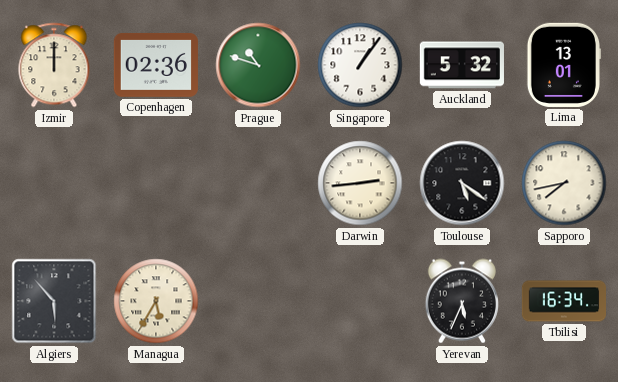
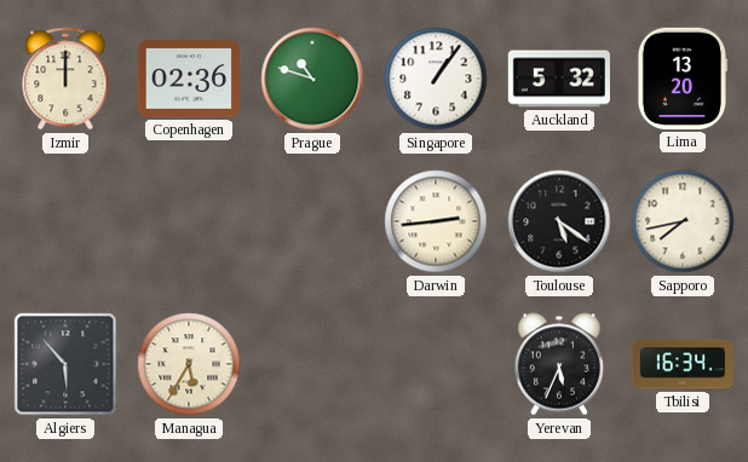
Lima: 13:01 -> 13:20 (683, 79)
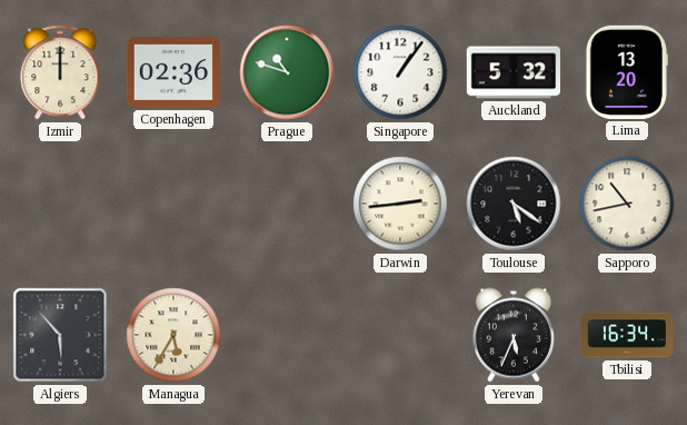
Sapporo: 7:43 -> 10:43 (627, 204)
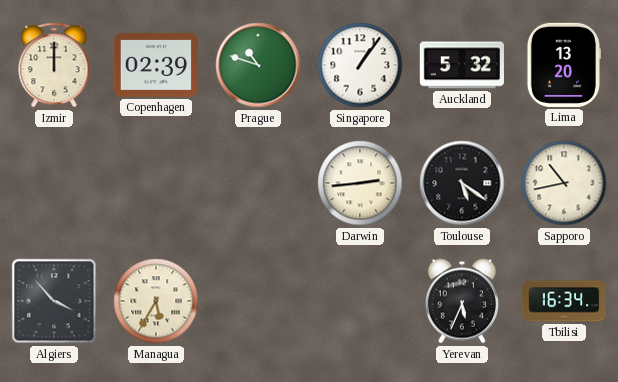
Copenhagen: 02:36 -> 02:39 (156, 65)
Algiers: 5:53 -> 3:53 (54, 301)
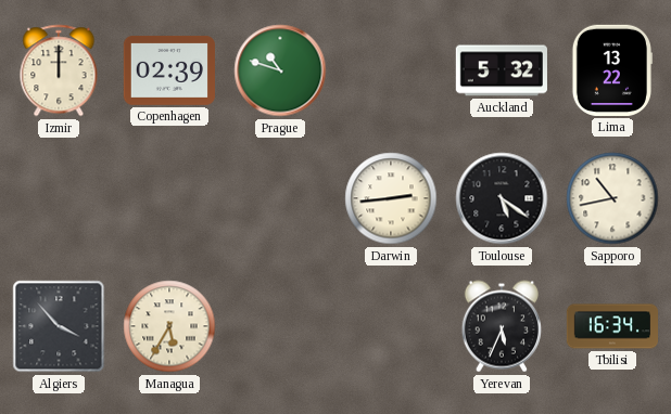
Singapore: 1:06 -> none (360, 65)
Lima: 13:20 -> 13:22 (612, 70)
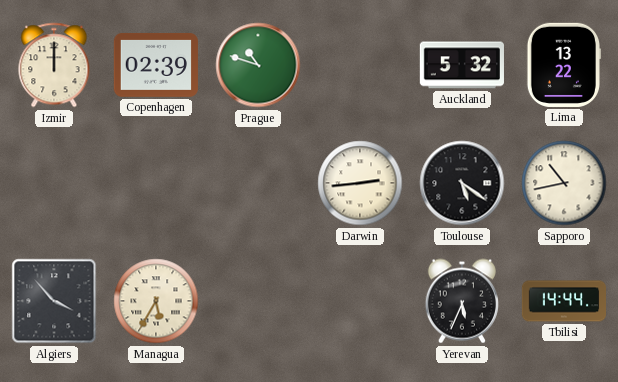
Tbilisi: 16:34 -> 14:44 (563, 301)
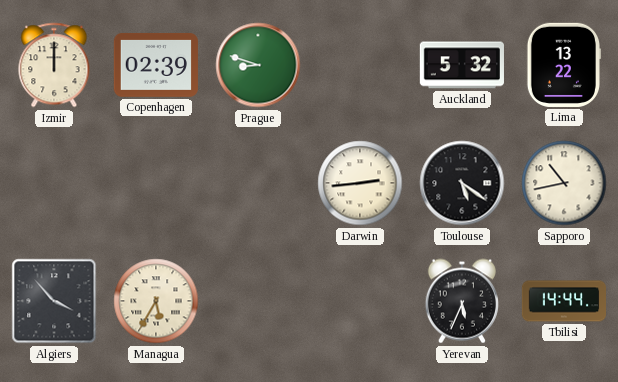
Prague: 10:48 -> 8:48 (258, 65)
